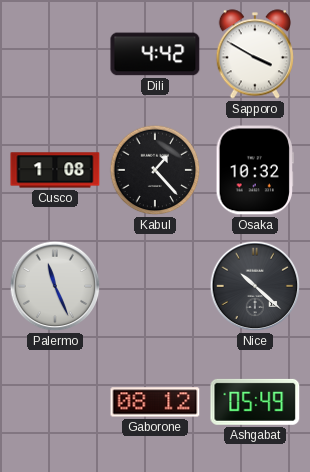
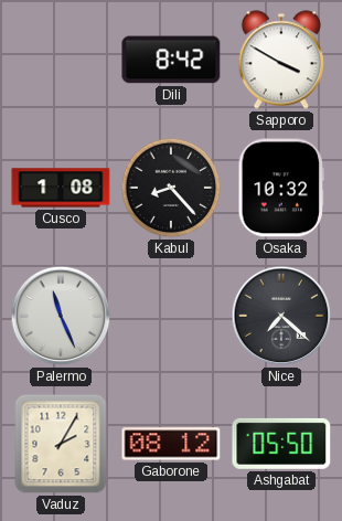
Dili: 4:42 -> 8:42 (171, 60)
Kabul: 1:23 -> 8:23 (171, 188)
Nice: 10:22 -> 7:22 (281, 316)
Vaduz: none -> 2:05 (61, 444)
Ashgabat: 05:49 -> 05:50 (281, 444)
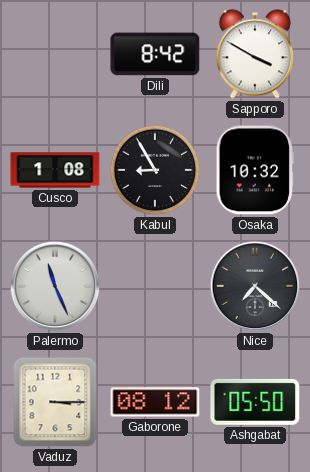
Kabul: 8:23 -> 8:55 (155, 170)
Vaduz: 2:05 -> 3:15 (55, 402)
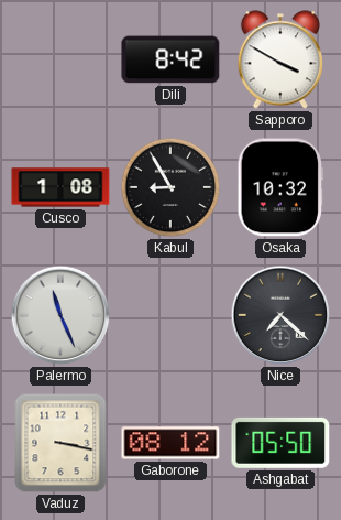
Vaduz: 3:15 -> 3:17 (61, 443)
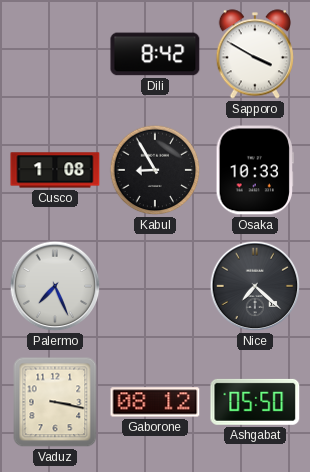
Osaka: 10:32 -> 10:33 (254, 170)
Palermo: 11:26 -> 7:26 (55, 286)
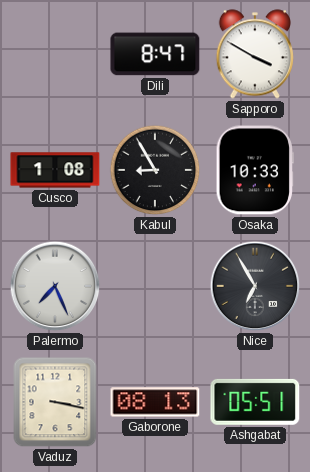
Dili: 8:42 -> 8:47 (155, 54)
Nice: 7:22 -> 6:55 (255, 286)
Gaborone: 08:12 -> 08:13 (155, 402)
Ashgabat: 05:50 -> 05:51 (255, 402)
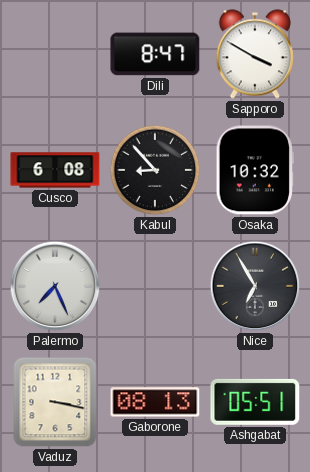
Cusco: 1:08 -> 6:08 (55, 170)
Kabul: 8:55 -> 8:53 (155, 170)
Osaka: 10:33 -> 10:32 (254, 170)
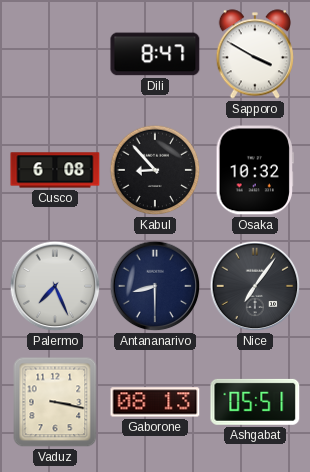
Antananarivo: none -> 8:30 (155, 286)
Nice: 6:55 -> 7:06 (255, 286)
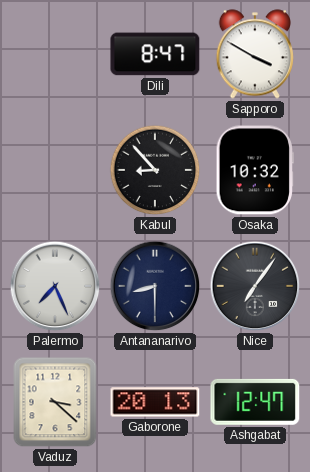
Cusco: 6:08 -> none (55, 170)
Vaduz: 3:17 -> 3:22 (55, 402)
Gaborone: 08:13 -> 20:13 (155, 402)
Ashgabat: 05:51 -> 12:47 (255, 402)
